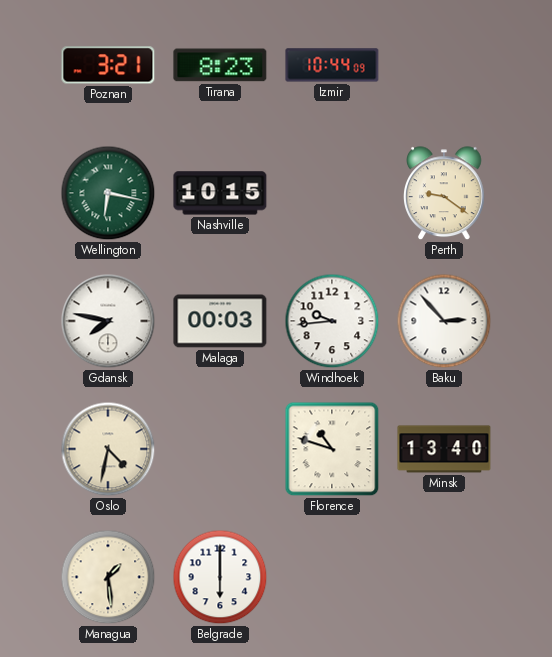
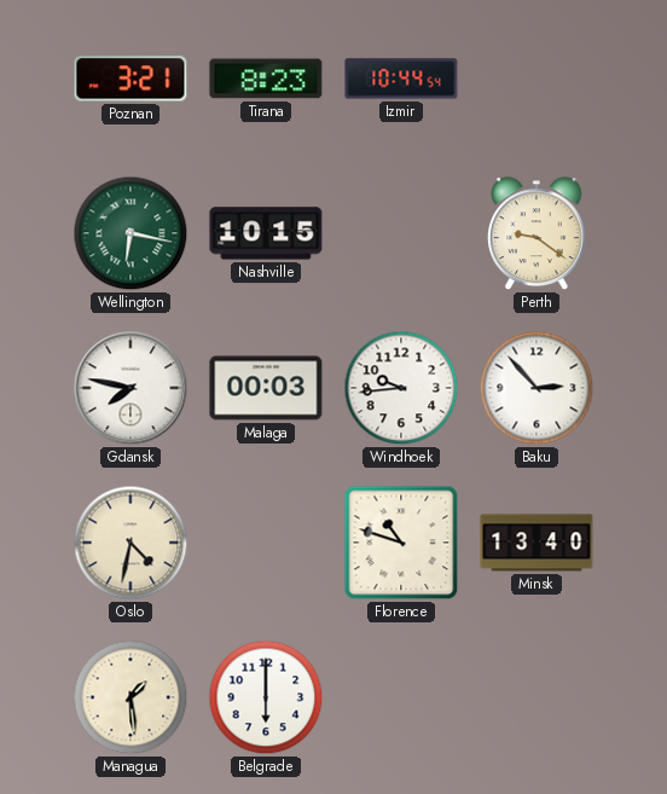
Izmir: 10:44:09 -> 10:44:54 (401, 79)
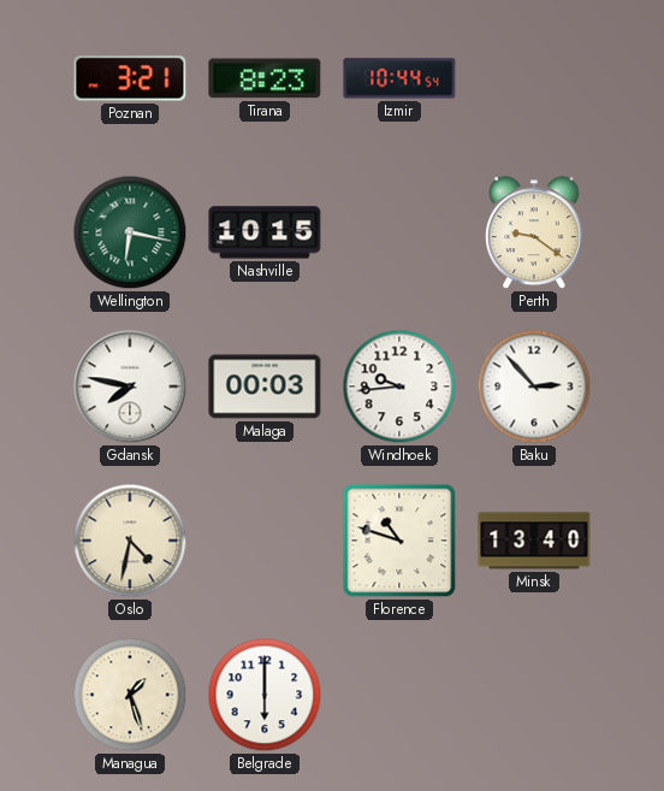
Managua: 1:29 -> 1:27 (130, 695)
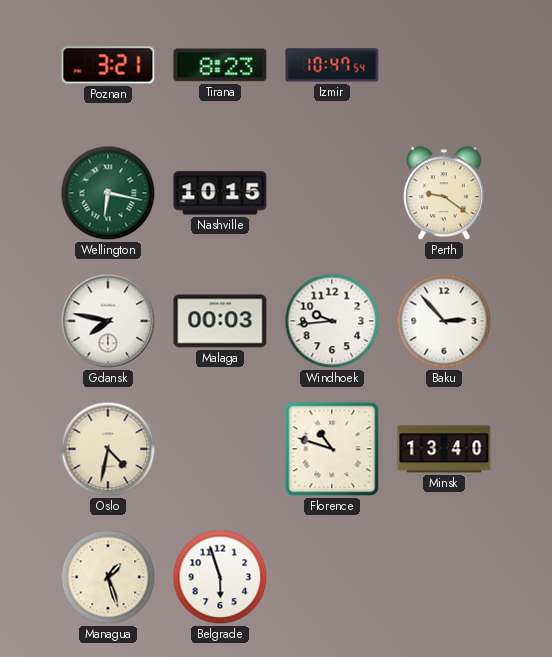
Izmir: 10:44 -> 10:47 (332, 65)
Belgrade: 6:00 -> 5:57 (220, 577)
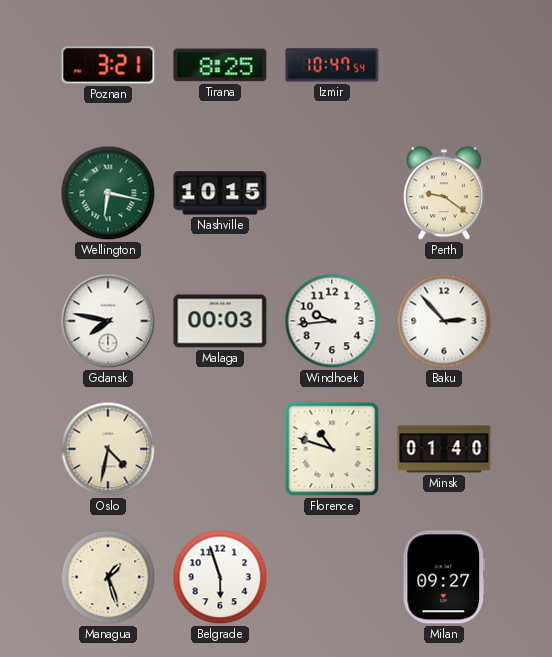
Tirana: 8:23 -> 8:25 (220, 65)
Minsk: 13:40 -> 01:40 (444, 449)
Milan: none -> 09:27 (443, 577)
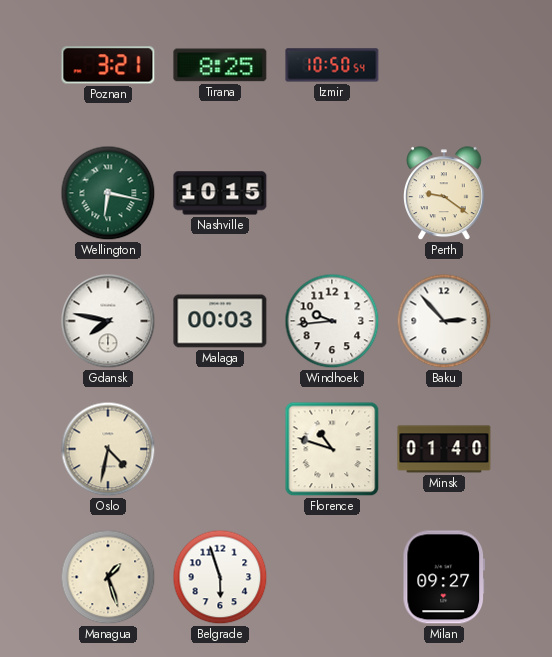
Izmir: 10:47 -> 10:50 (332, 65)
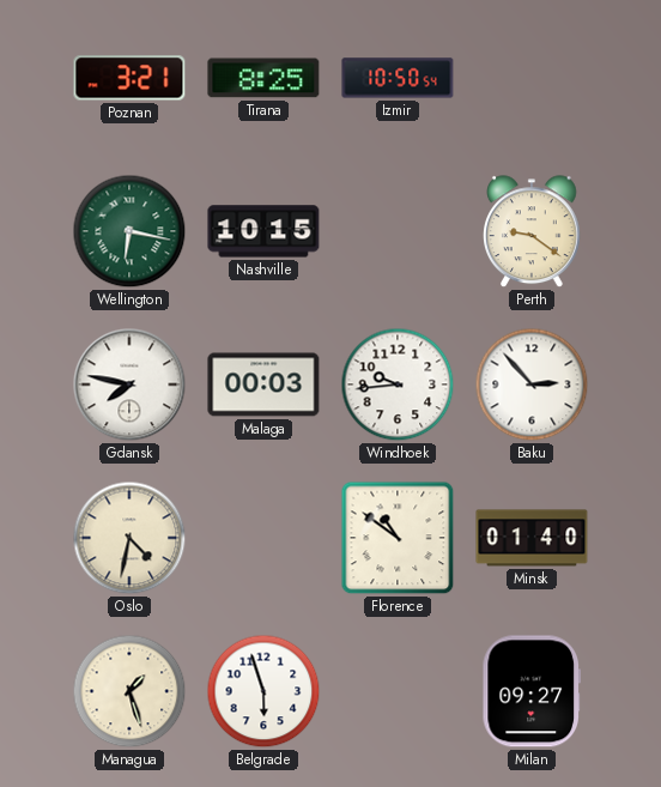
Florence: 10:48 -> 10:51 (398, 538)
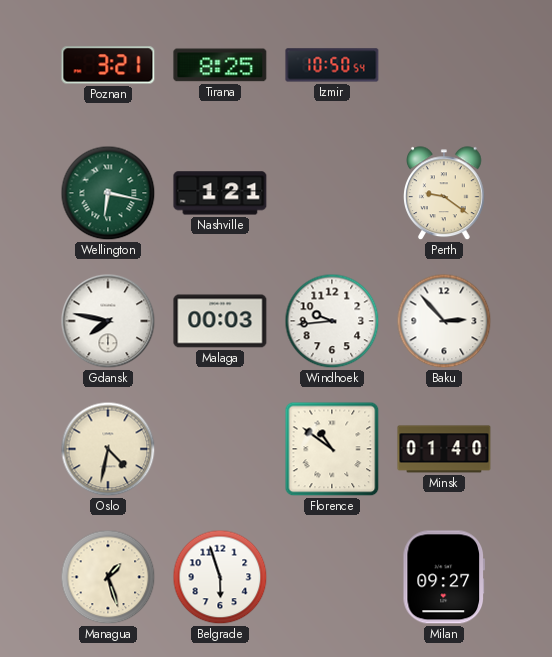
Nashville: 10:15 -> 1:21 (220, 193)
